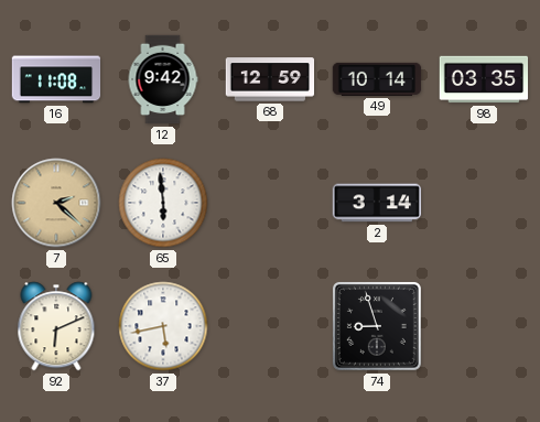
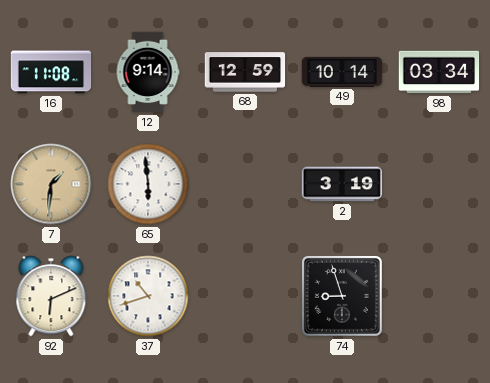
12: 9:42 -> 9:14 (148, 72)
98: 03:35 -> 03:34 (439, 72)
7: 2:22 -> 1:31 (51, 184)
2: 3:14 -> 3:19 (342, 184)
37: 5:43 -> 10:42 (148, 296)
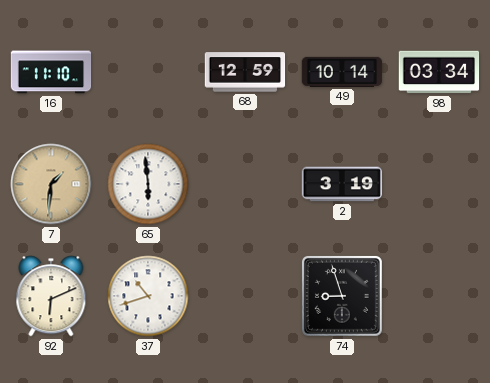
16: 11:08 -> 11:10 (51, 72)
12: 9:14 -> none (148, 72)
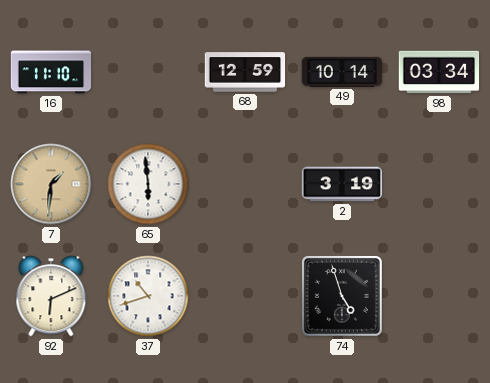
74: 8:57 -> 4:57 (342, 296)
